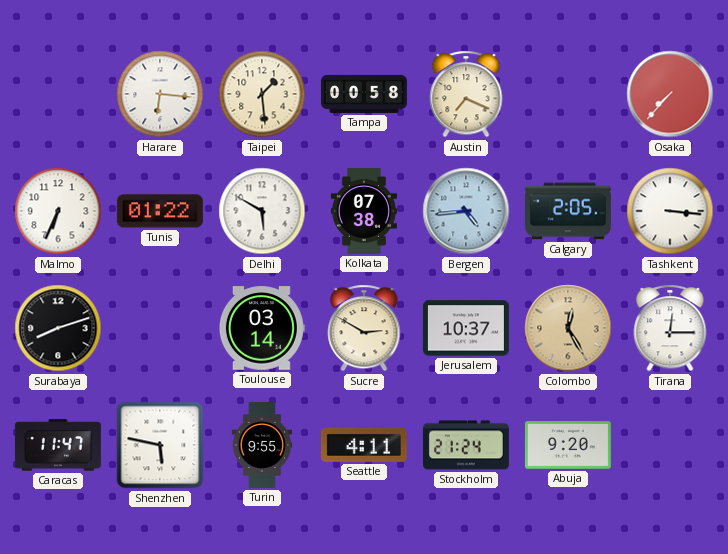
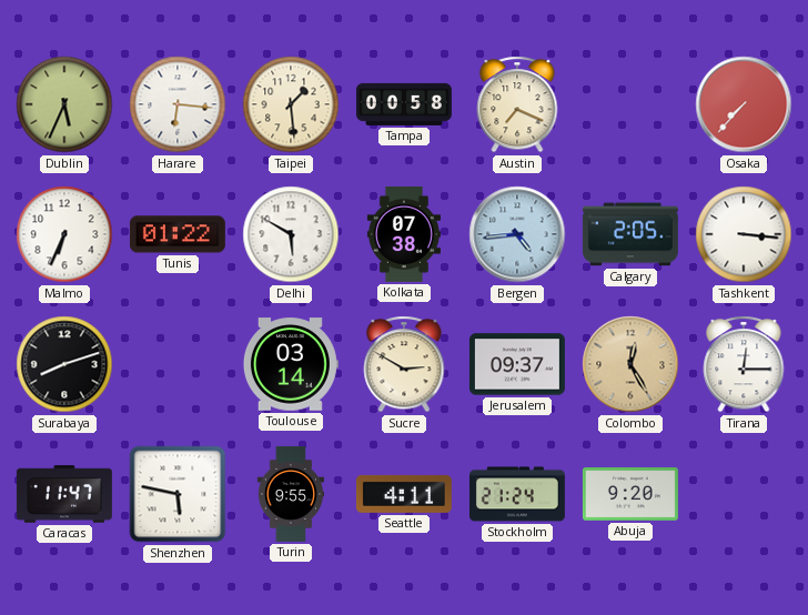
Dublin: none -> 5:34 (64, 104)
Jerusalem: 10:37 -> 09:37 (517, 364)
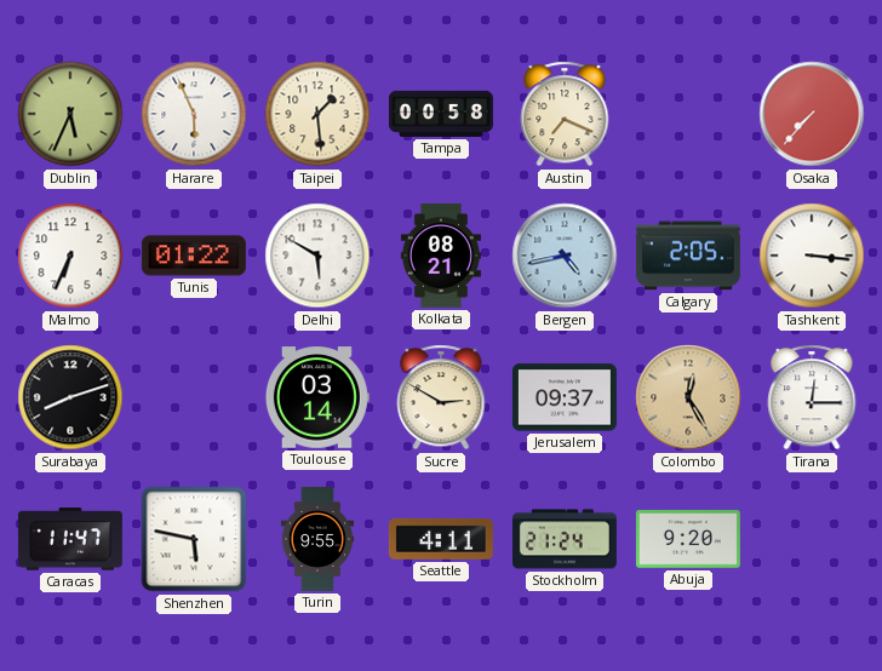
Harare: 6:16 -> 5:56 (194, 114)
Kolkata: 07:38 -> 08:21 (441, 256)
Bergen: 4:44 -> 4:43 (565, 256)
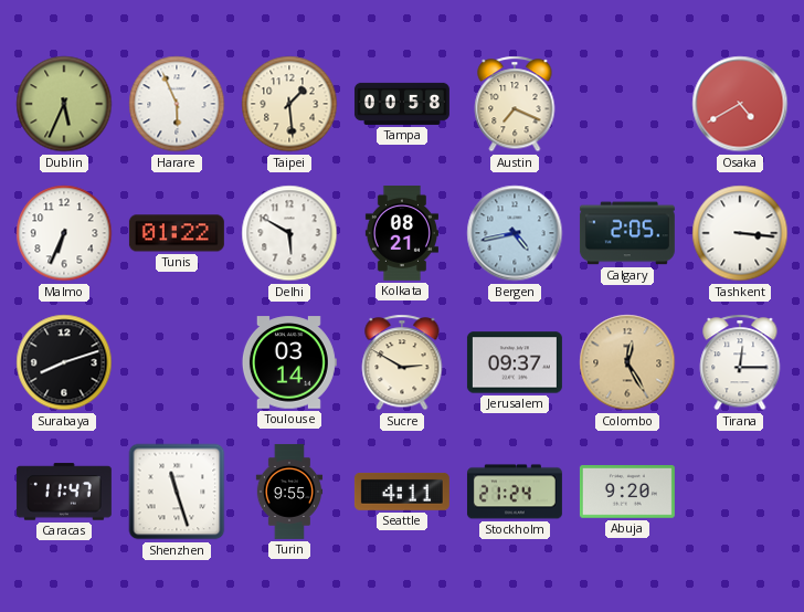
Osaka: 7:37 -> 4:40 (740, 104)
Shenzhen: 5:47 -> 11:27 (177, 492)
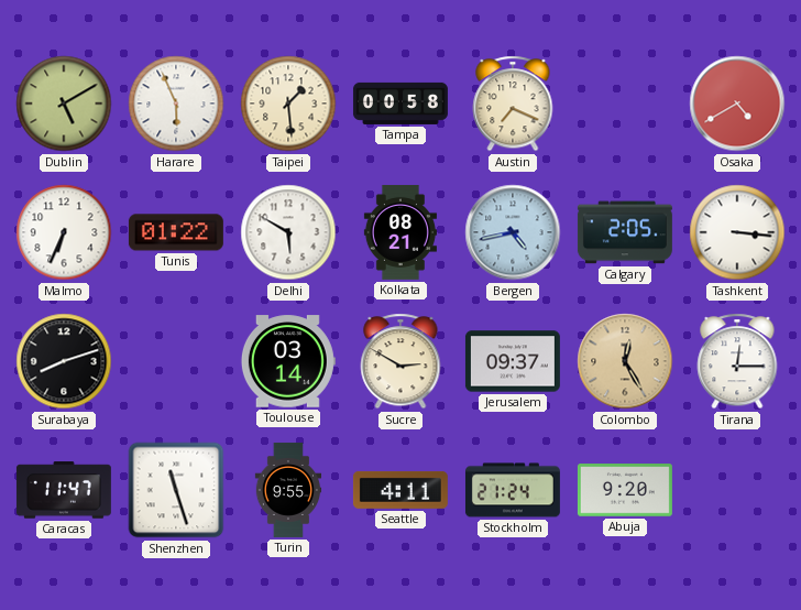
Dublin: 5:34 -> 5:10 (64, 104)
